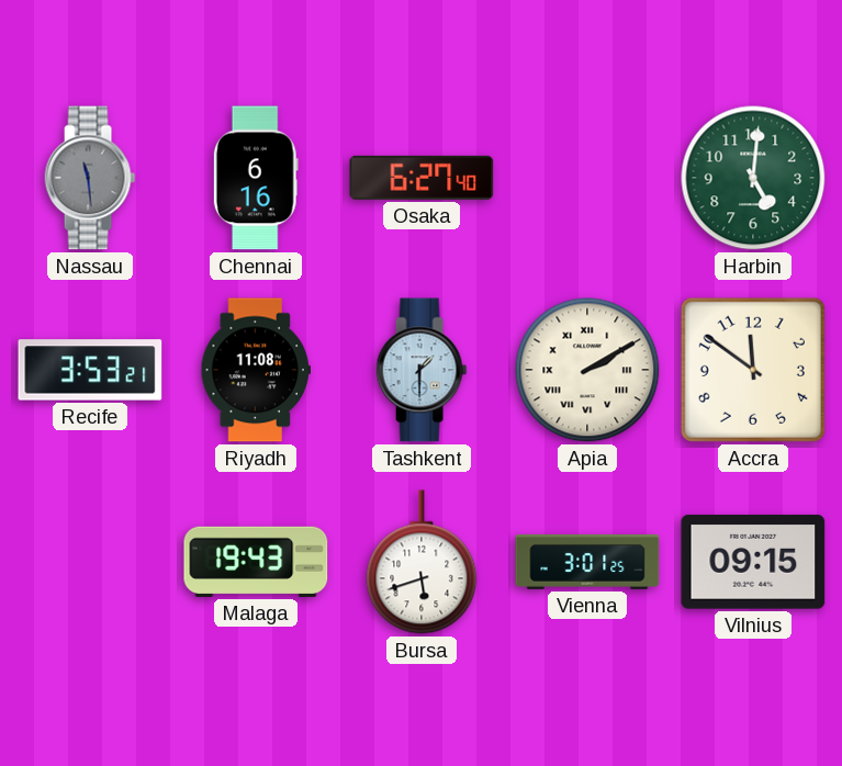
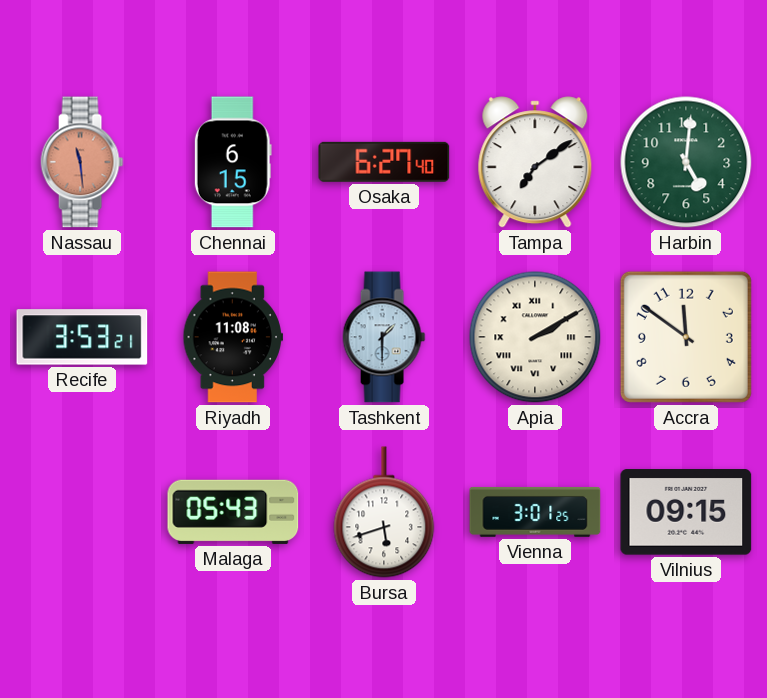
Nassau dial: grey -> salmon (82, 162)
Chennai: 6:16 -> 6:15 (233, 162)
Tampa: none -> 7:09 (535, 162)
Malaga: 19:43 -> 05:43 (233, 512)
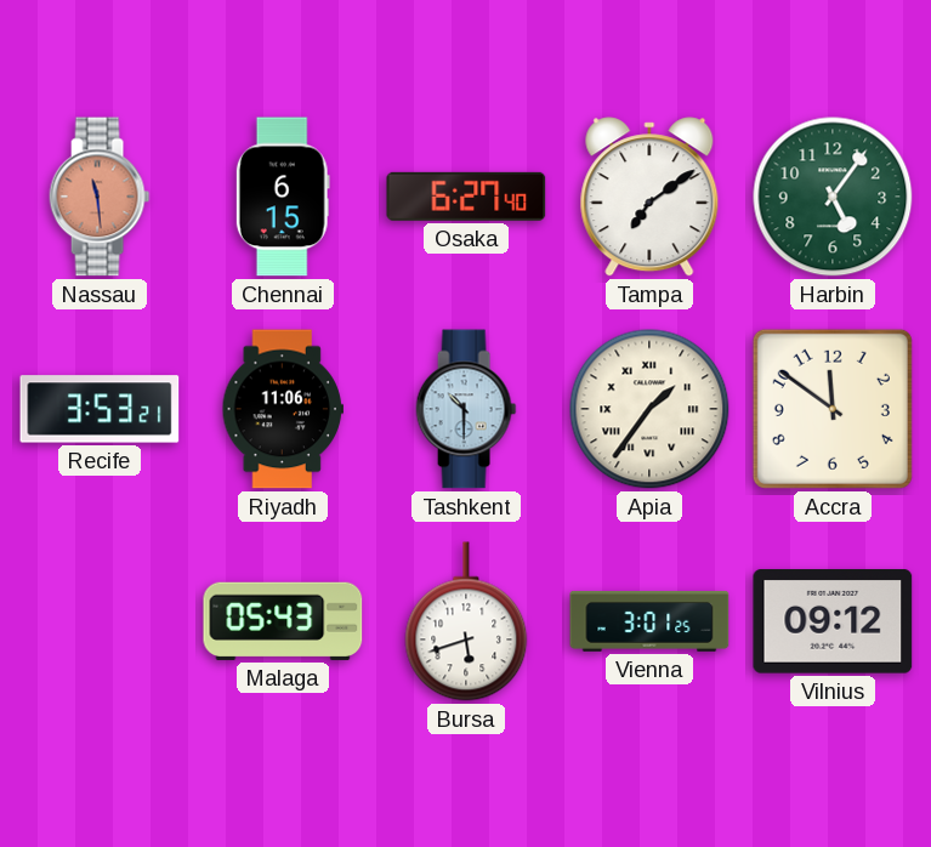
Harbin: 5:01 -> 5:06 (833, 197)
Riyadh: 11:08 -> 11:06 (282, 409)
Tashkent: 1:30 -> 10:30 (466, 409)
Apia: 2:10 -> 1:36 (649, 409)
Vilnius: 09:15 -> 09:12 (833, 621)
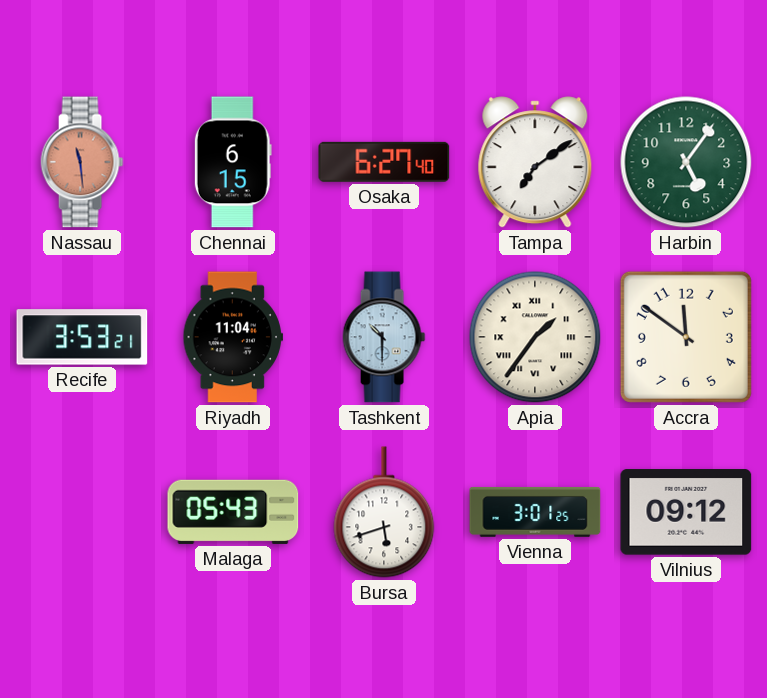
Riyadh: 11:06 -> 11:04 (232, 337)
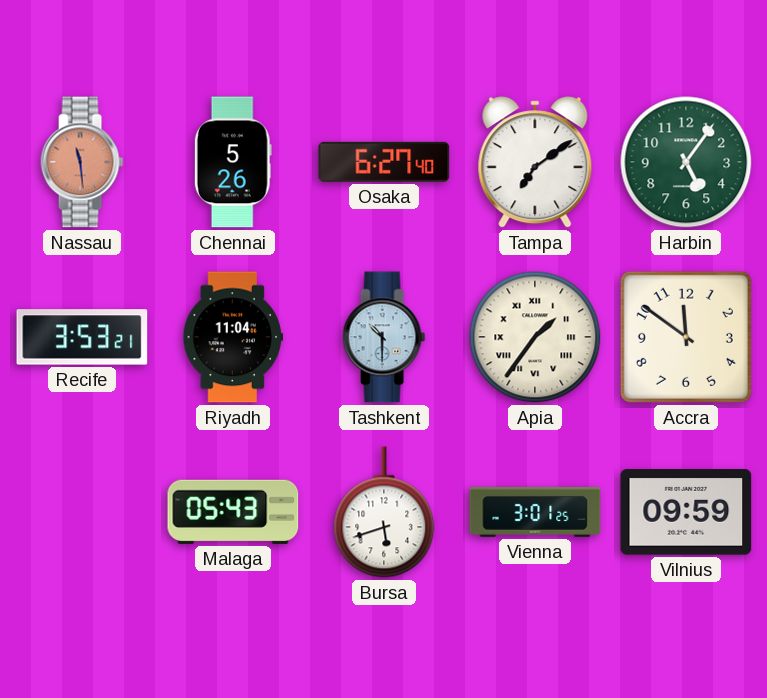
Chennai: 6:15 -> 5:26 (233, 162)
Vilnius: 09:12 -> 09:59 (686, 512)
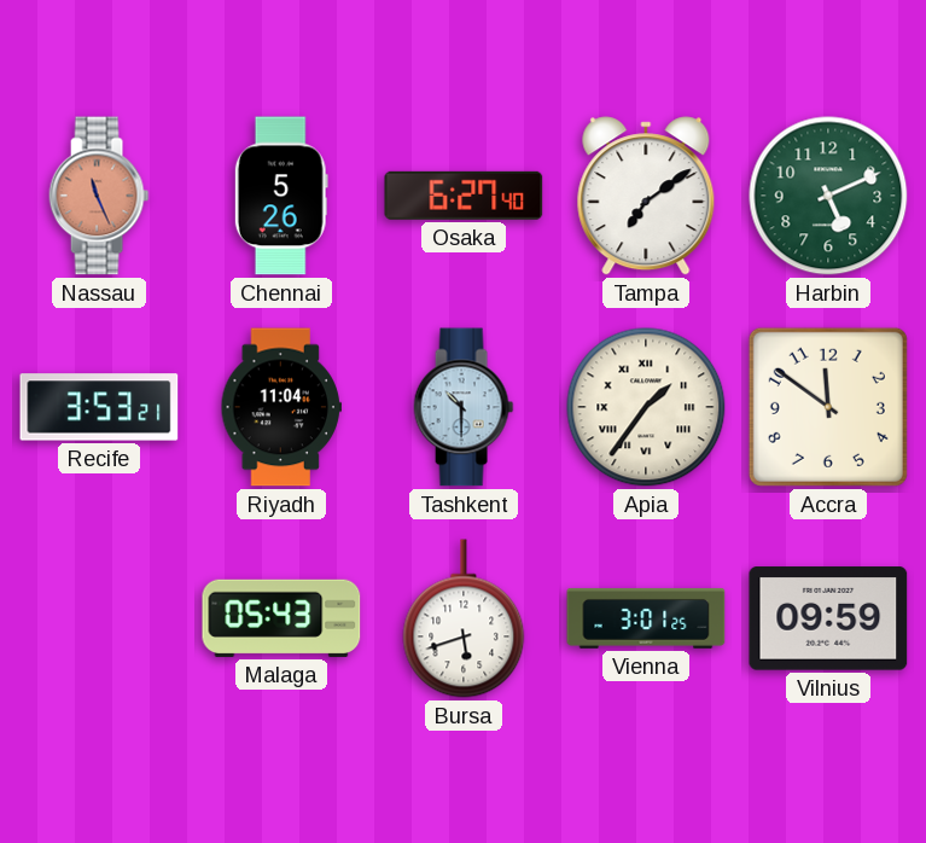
Nassau: 11:29 -> 11:26 (99, 196)
Harbin: 5:06 -> 5:11 (828, 196)
